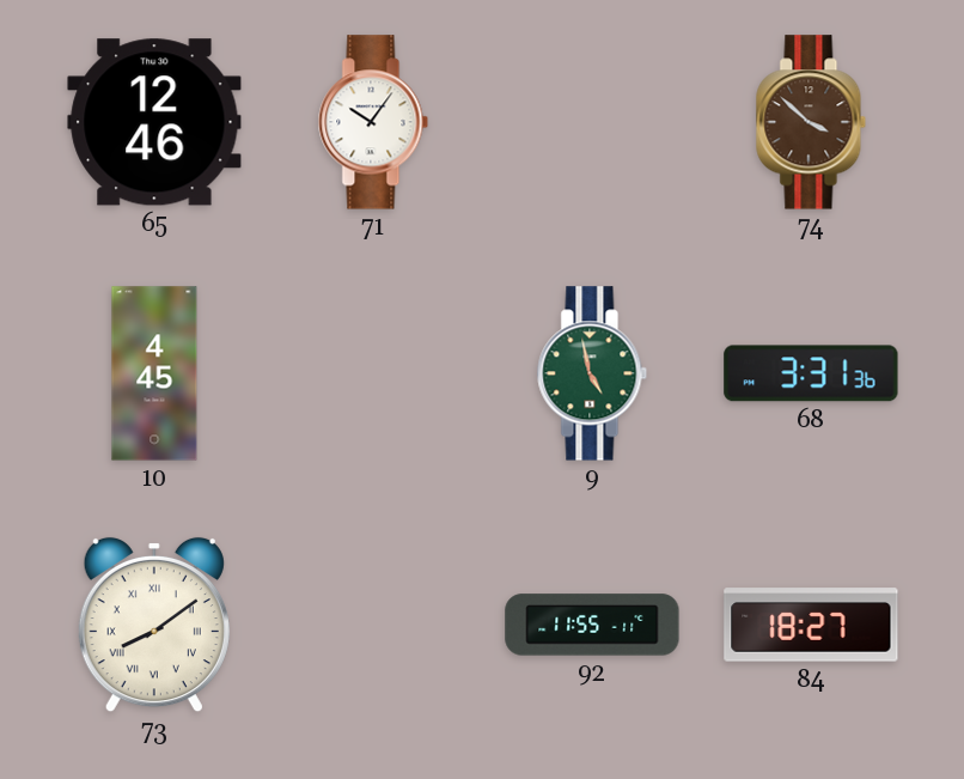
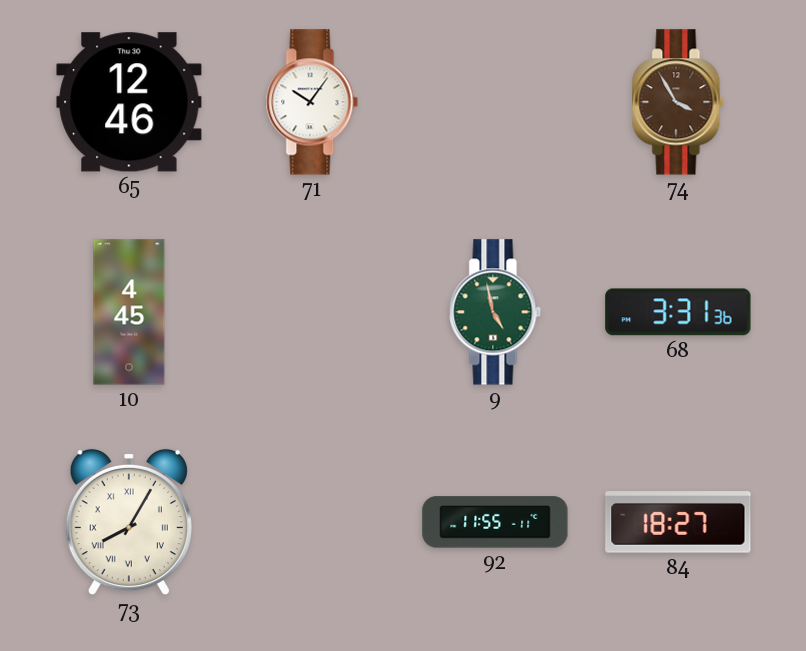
74: 3:52 -> 3:55 (678, 102)
73: 8:09 -> 8:05 (129, 522)
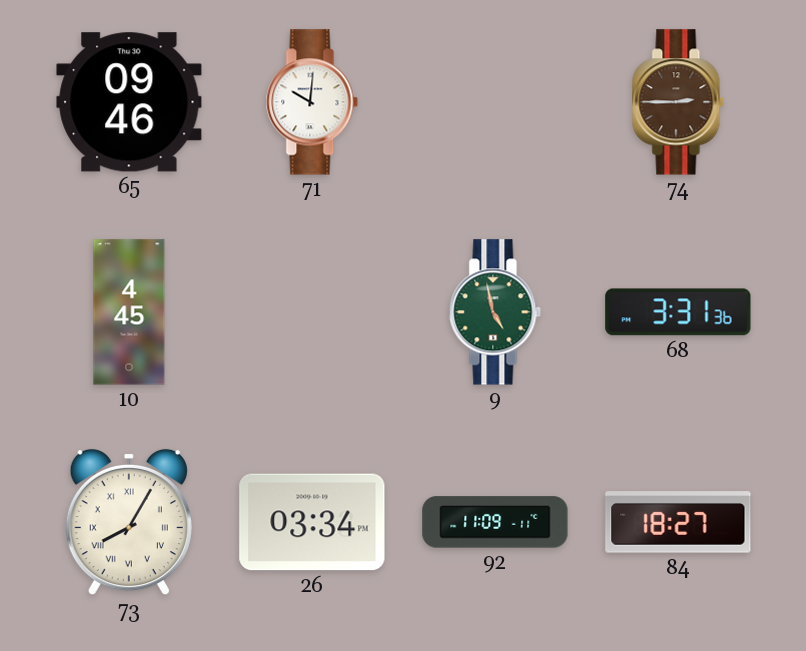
65: 12:46 -> 09:46 (129, 102)
71: 10:06 -> 10:01 (312, 102)
74: 3:55 -> 2:45 (678, 102)
26: none -> 03:34 (312, 522)
92: 11:55 -> 11:09 (495, 522)
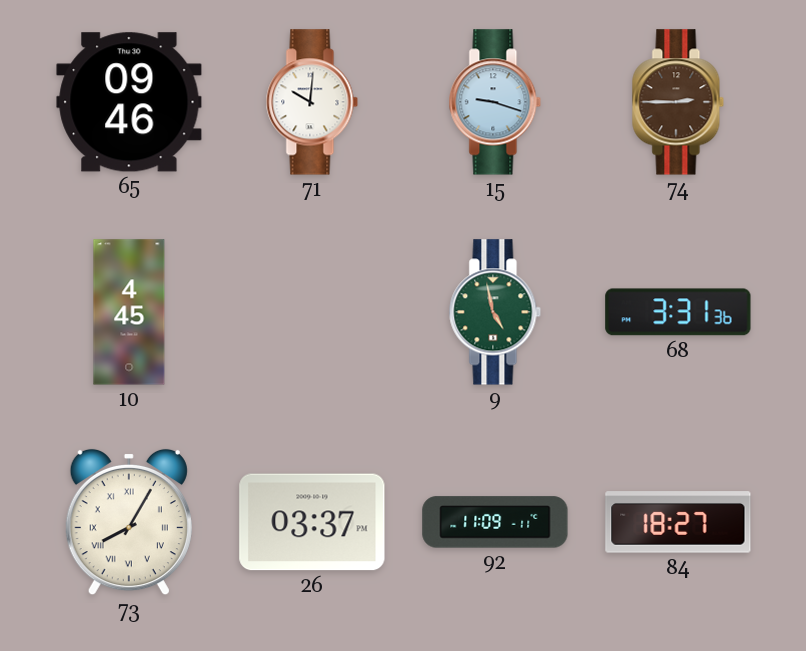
15: none -> 9:18 (495, 102)
26: 03:34 -> 03:37 (312, 522)
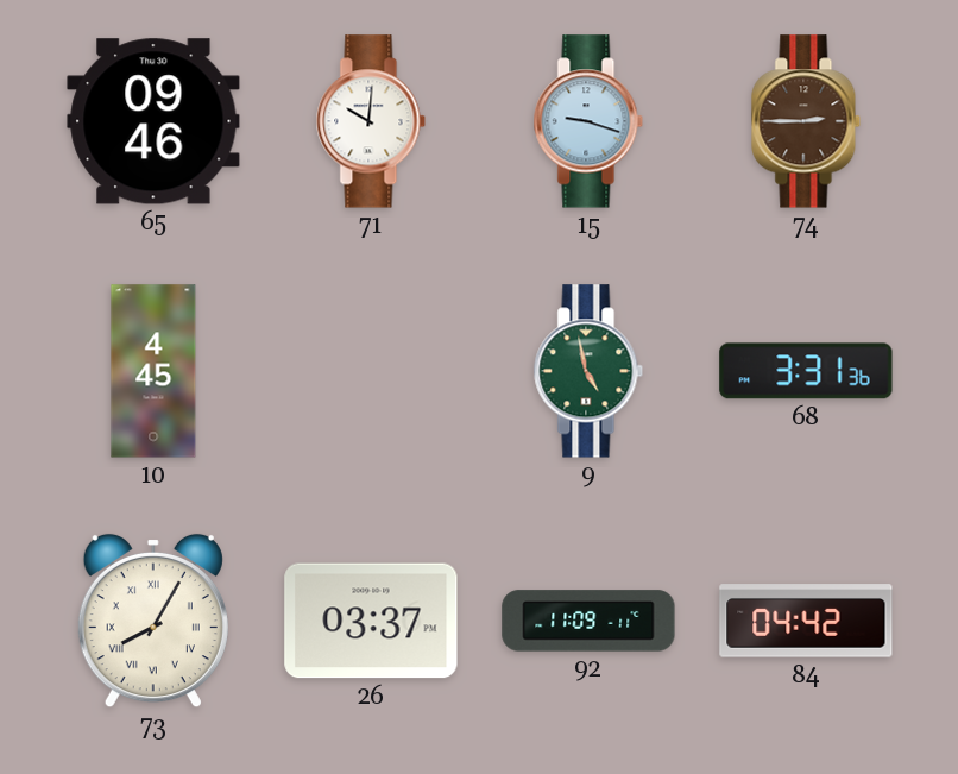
84: 18:27 -> 04:42 (806, 621)
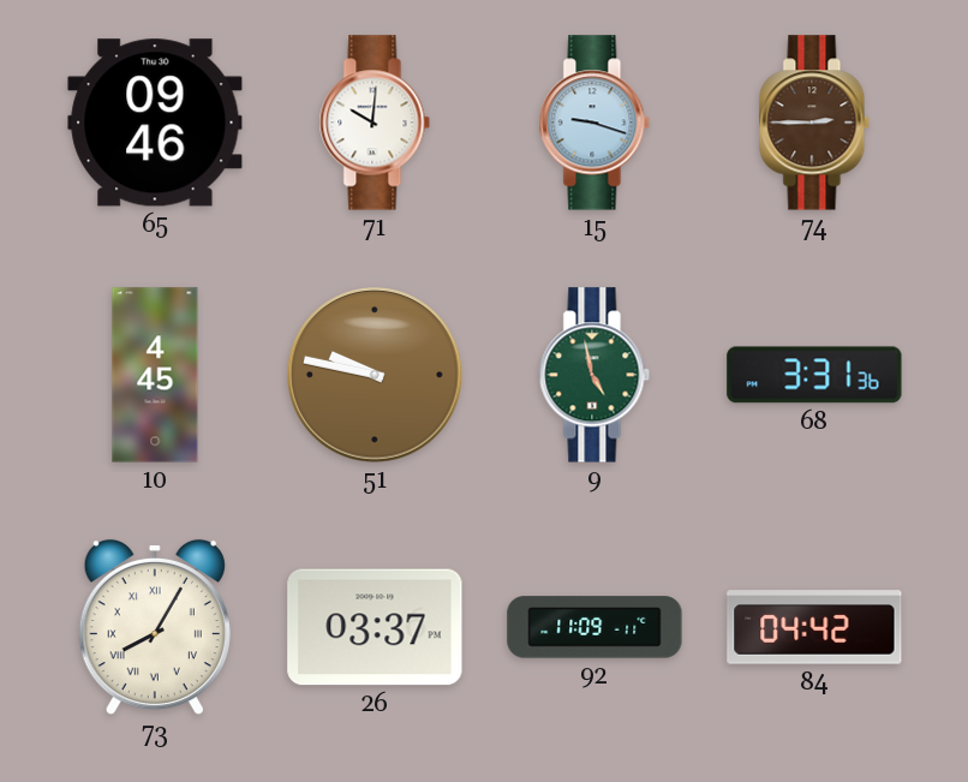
51: none -> 9:47 (375, 375)
